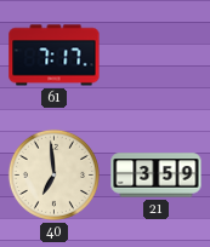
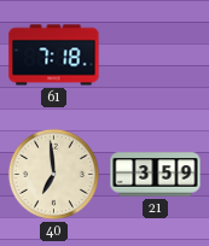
61: 7:17 -> 7:18 (54, 55)
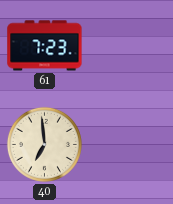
61: 7:18 -> 7:23 (45, 46)
21: 3:59 -> none (156, 175)
